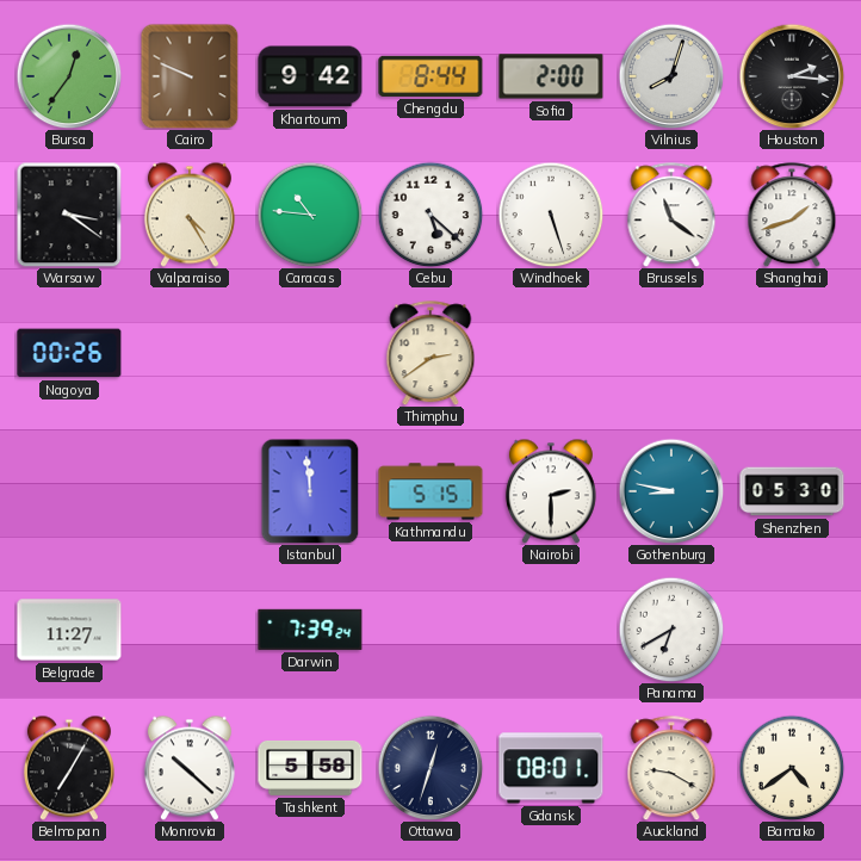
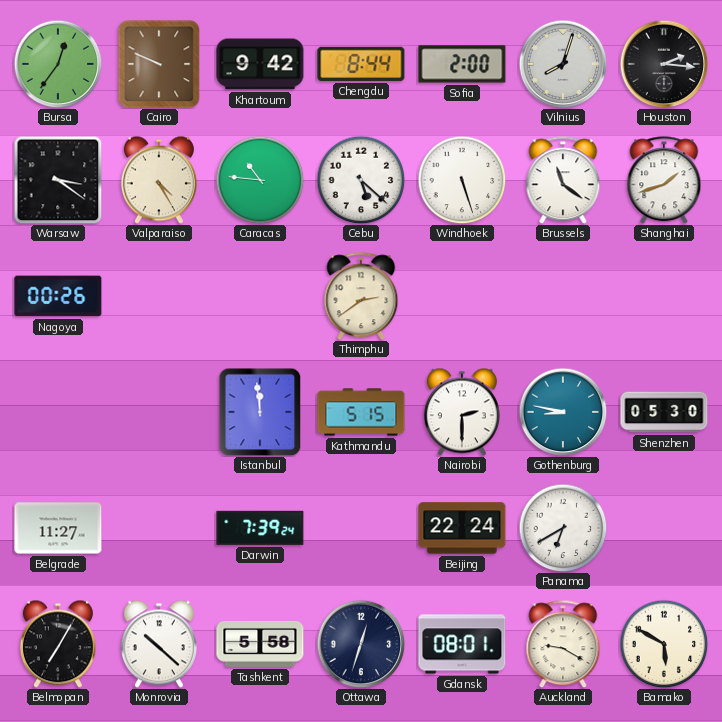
Beijing: none -> 22:24 (462, 528)
Bamako: 4:39 -> 5:50 (664, 644)
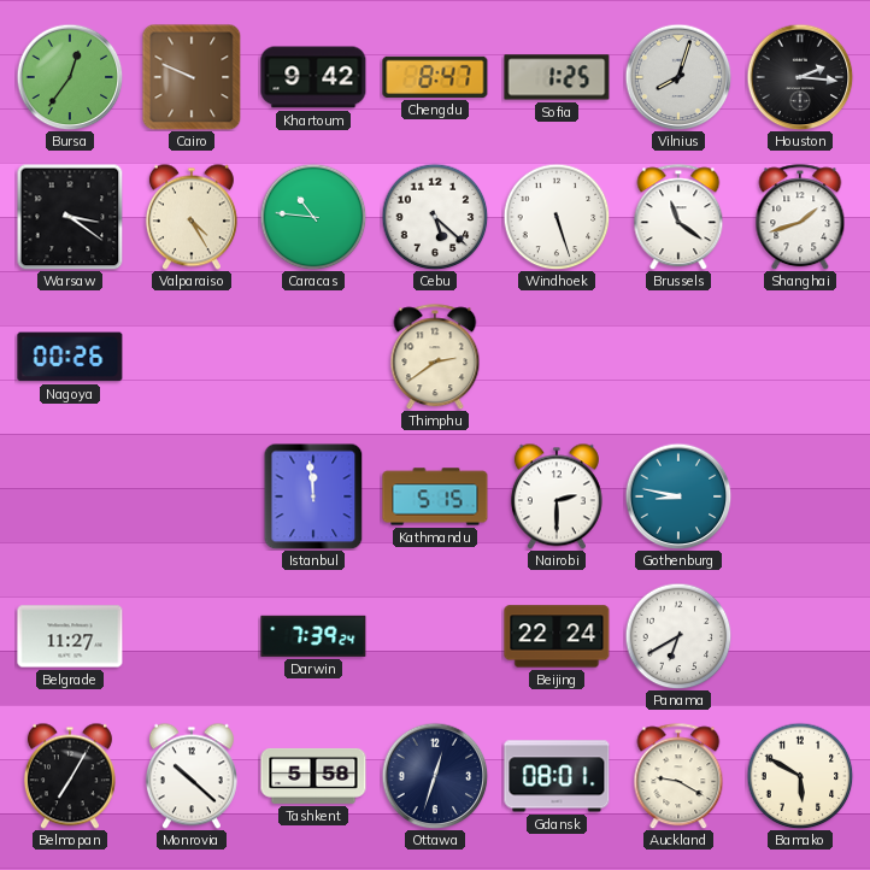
Chengdu: 8:44 -> 8:47 (435, 77)
Sofia: 2:00 -> 1:25 (557, 77)
Shenzhen: 05:30 -> none (664, 412)
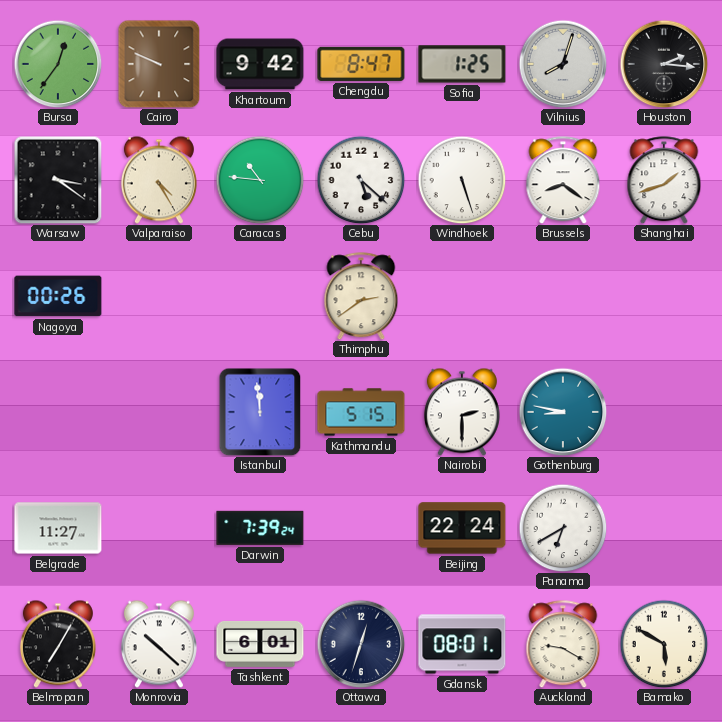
Brussels: 11:21 -> 8:21 (563, 180)
Tashkent: 5:58 -> 6:01 (260, 644)
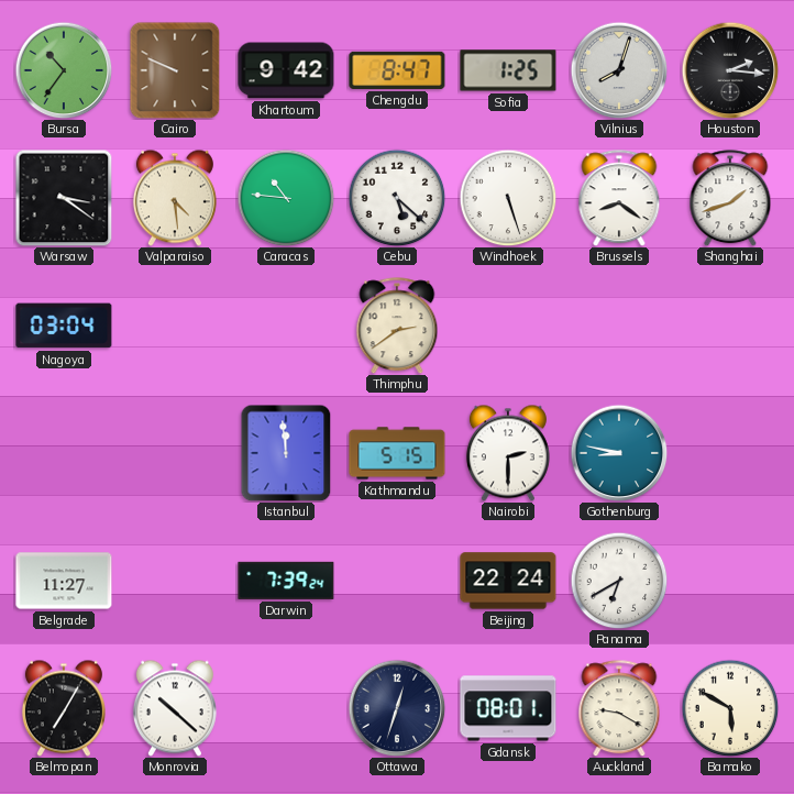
Bursa: 12:36 -> 10:36 (64, 70)
Valparaiso: 4:25 -> 4:29 (175, 198)
Nagoya: 00:26 -> 03:04 (64, 326)
Tashkent: 6:01 -> none (260, 644)
